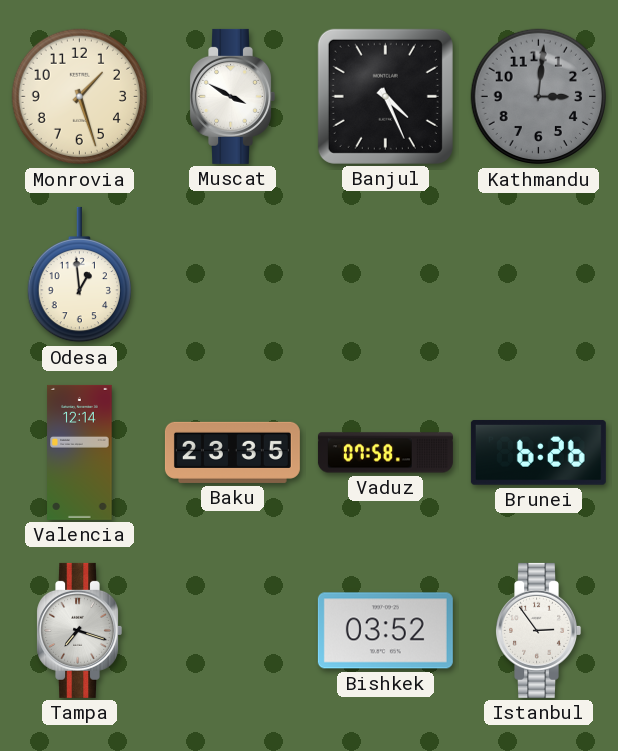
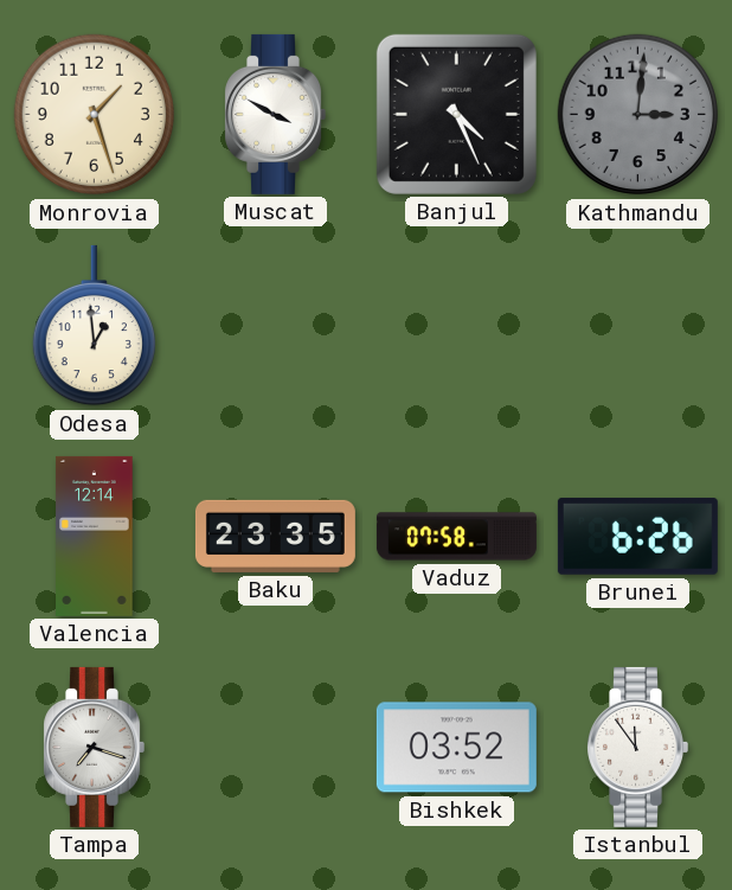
Istanbul: 2:54 -> 11:54 (637, 747)
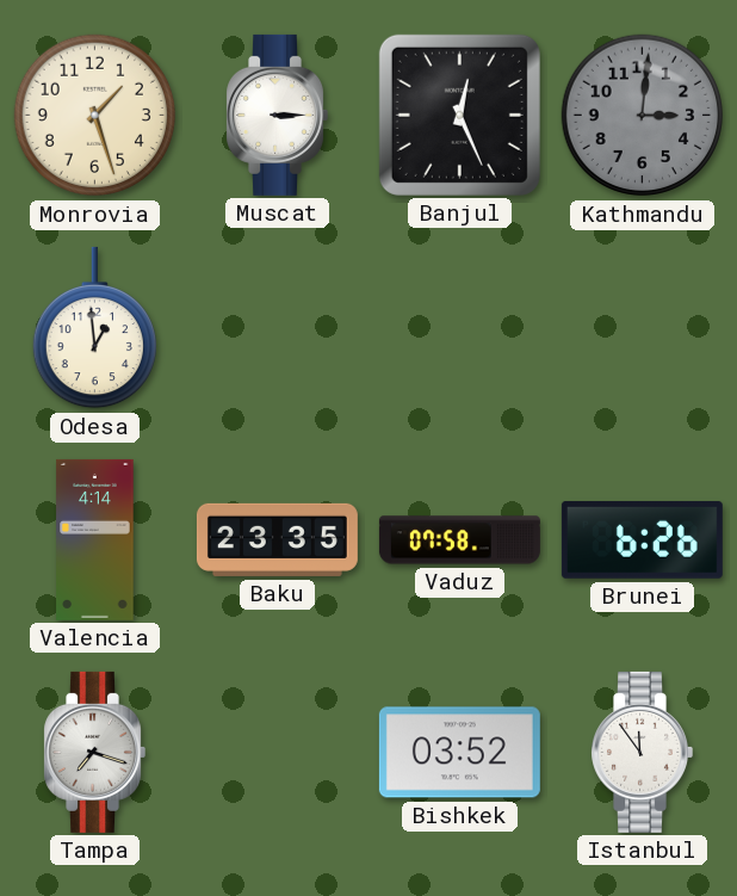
Muscat: 3:50 -> 3:15 (277, 115)
Banjul: 4:26 -> 12:26 (459, 115)
Valencia: 12:14 -> 4:14 (95, 539)
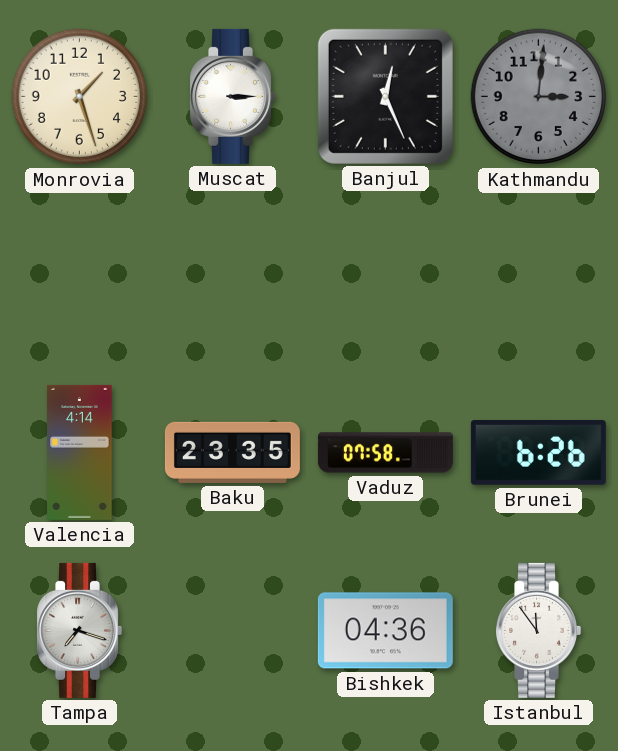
Odesa: 12:59 -> none (94, 328)
Bishkek: 03:52 -> 04:36 (385, 631)
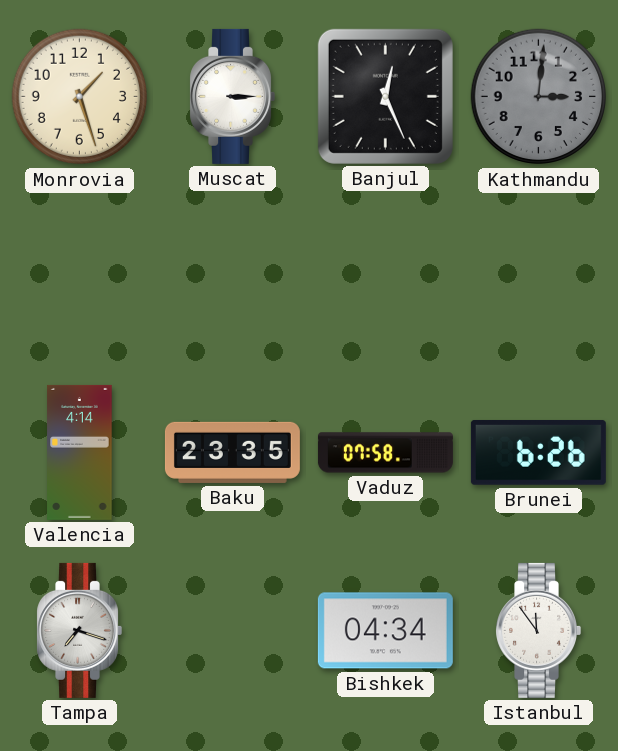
Bishkek: 04:36 -> 04:34 (385, 631)
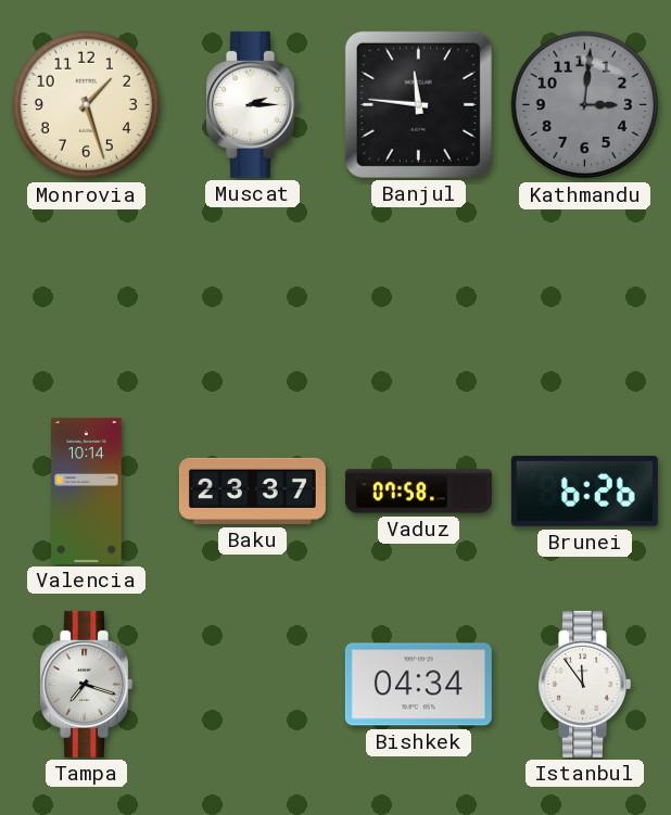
Muscat: 3:15 -> 2:15 (252, 104)
Banjul: 12:26 -> 11:46 (418, 104)
Valencia: 4:14 -> 10:14 (87, 491)
Baku: 23:35 -> 23:37 (252, 491)
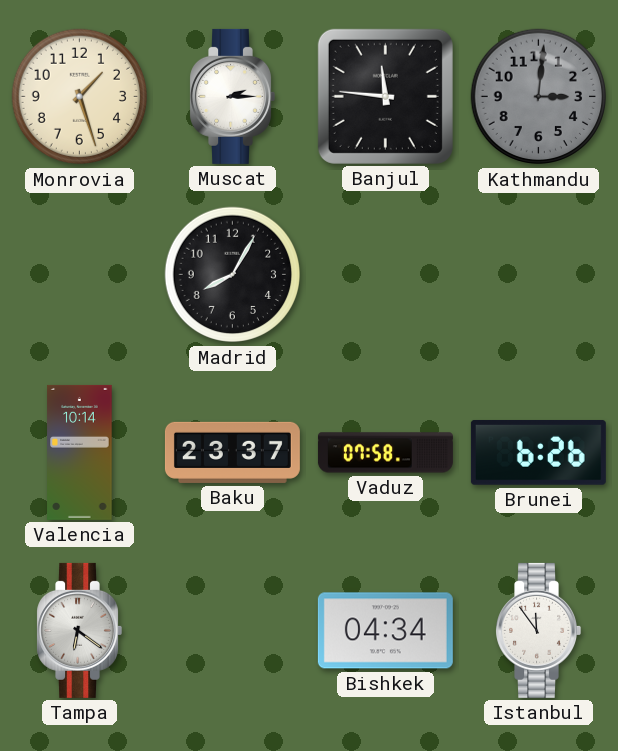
Madrid: none -> 8:05 (233, 275)
Tampa: 7:18 -> 6:21 (79, 630)
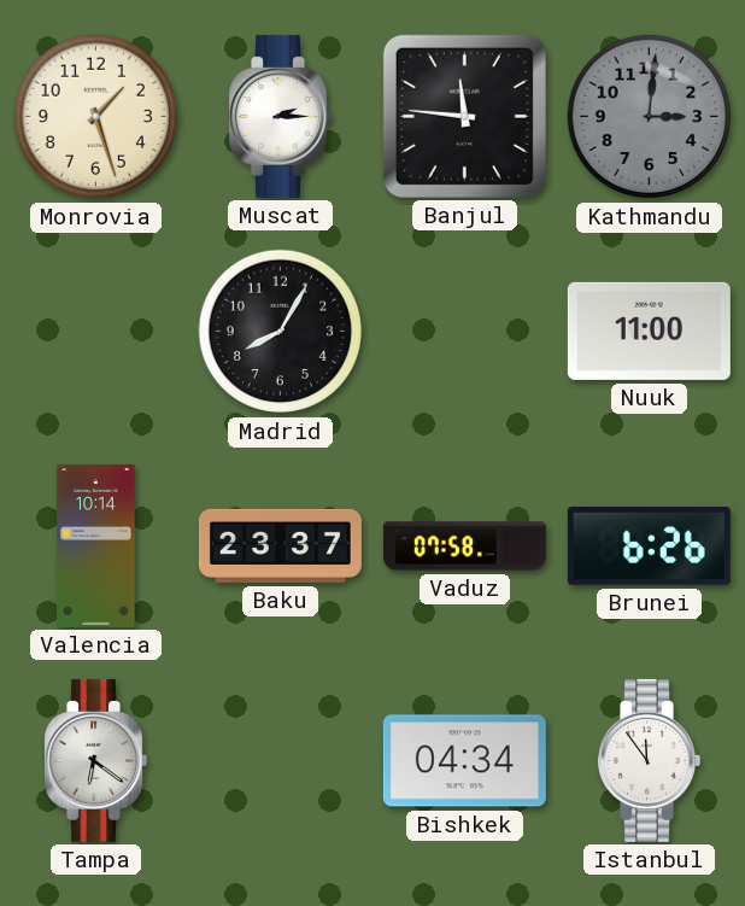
Nuuk: none -> 11:00 (649, 331)
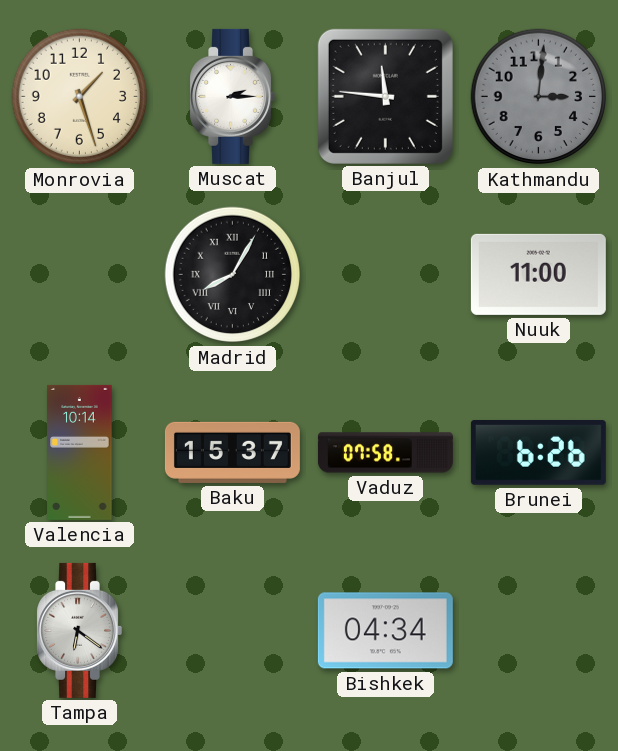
Madrid numerals: Arabic -> Roman (233, 275)
Baku: 23:37 -> 15:37 (232, 452)
Istanbul: 11:54 -> none (649, 760)
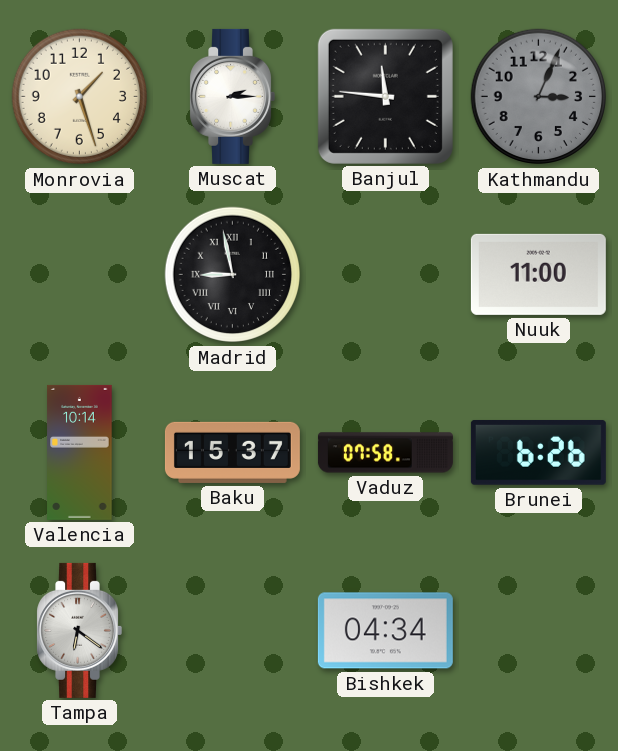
Kathmandu: 3:01 -> 3:04 (539, 97)
Madrid: 8:05 -> 8:58 (233, 275)
